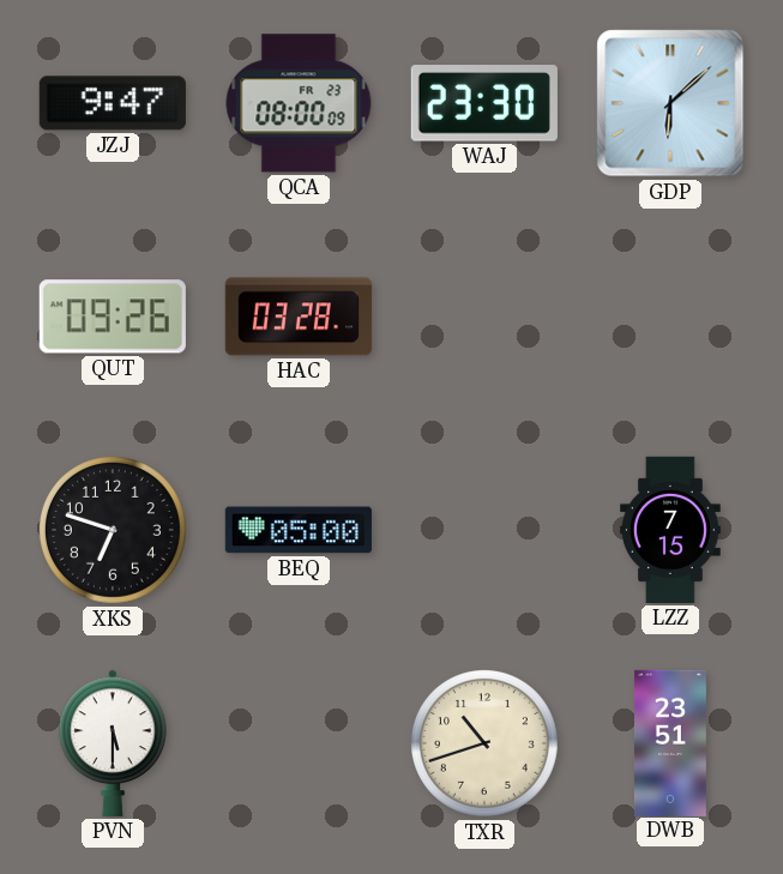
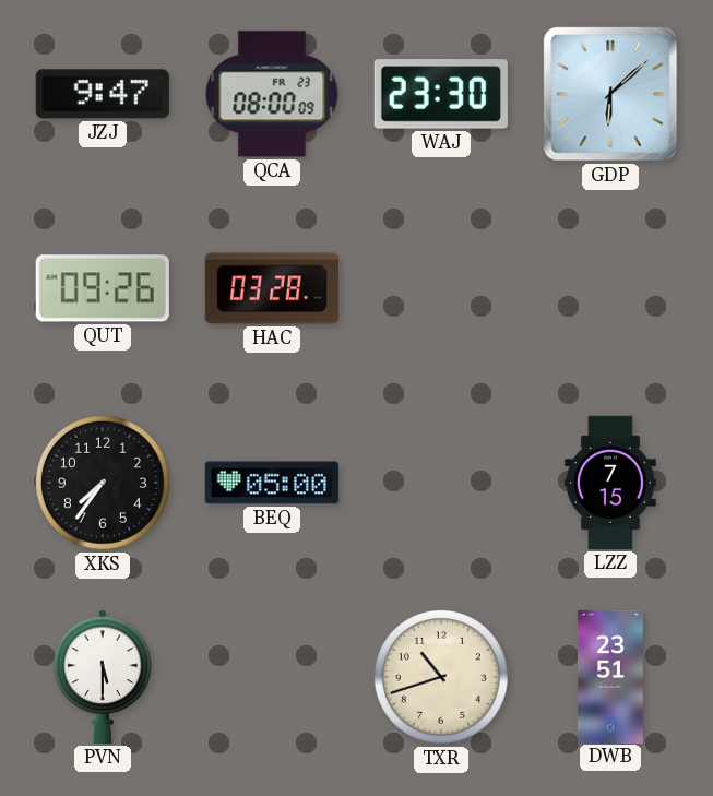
XKS: 6:48 -> 7:36 (103, 483)
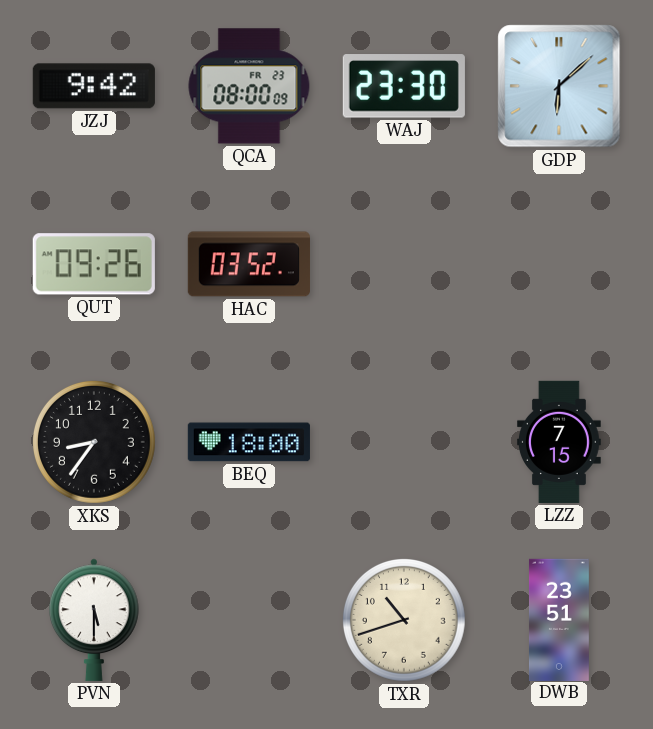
JZJ: 9:47 -> 9:42 (94, 86)
HAC: 03:28 -> 03:52 (249, 264)
XKS: 7:36 -> 8:36 (94, 442)
BEQ: 05:00 -> 18:00 (249, 442)
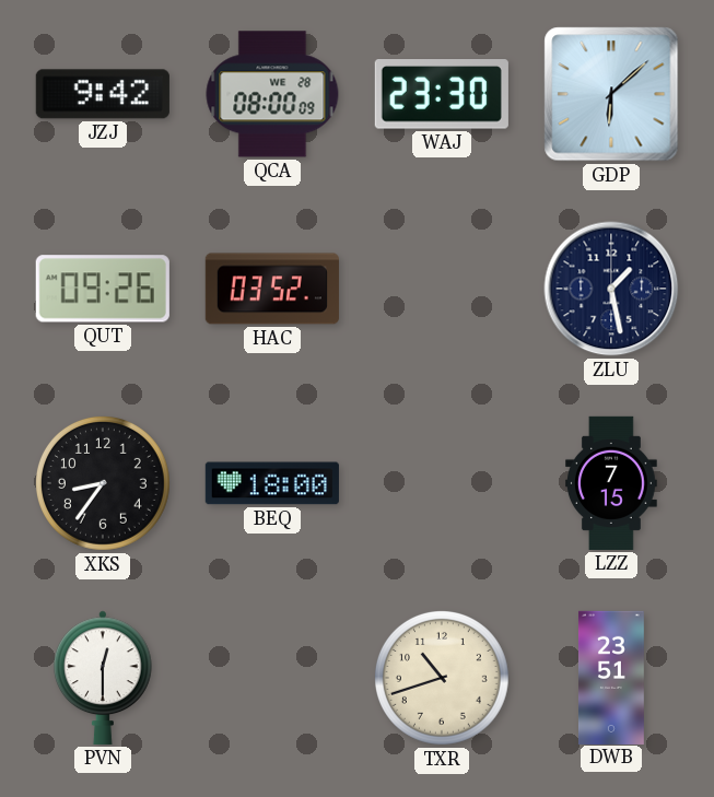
QCA date: FR 23 -> WE 28 (272, 94)
ZLU: none -> 1:28 (611, 289)
PVN: 5:30 -> 12:30 (103, 678)
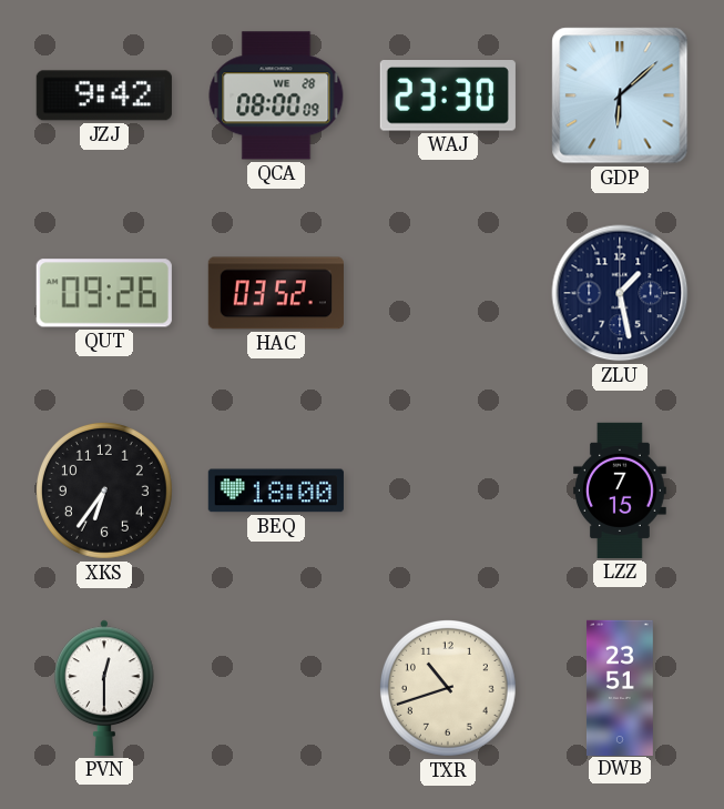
XKS: 8:36 -> 6:36 (104, 491)
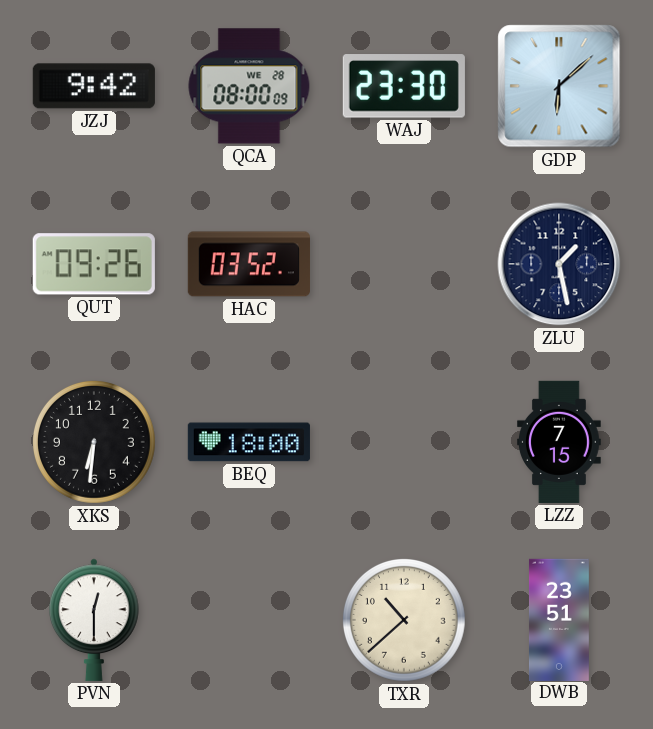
XKS: 6:36 -> 6:31 (94, 442)
TXR: 10:42 -> 10:38 (404, 620)
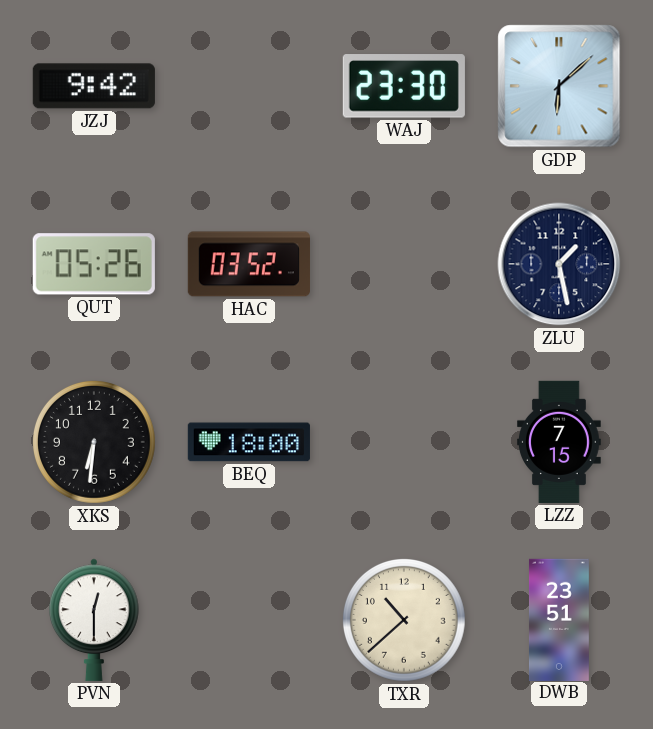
QCA: 08:00 -> none (249, 86)
QUT: 09:26 -> 05:26 (94, 264)
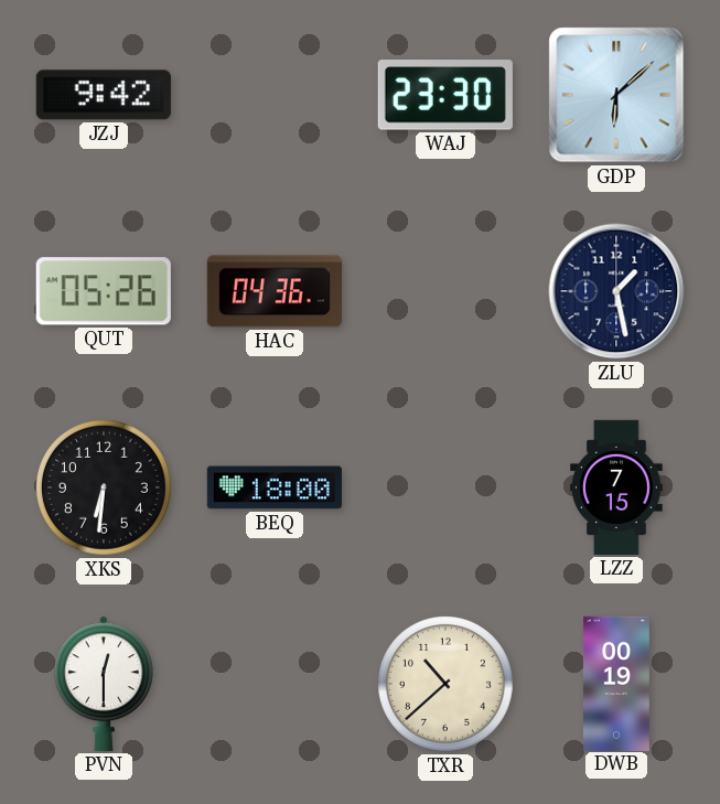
HAC: 03:52 -> 04:36 (275, 291)
DWB: 23:51 -> 00:19 (616, 683)
